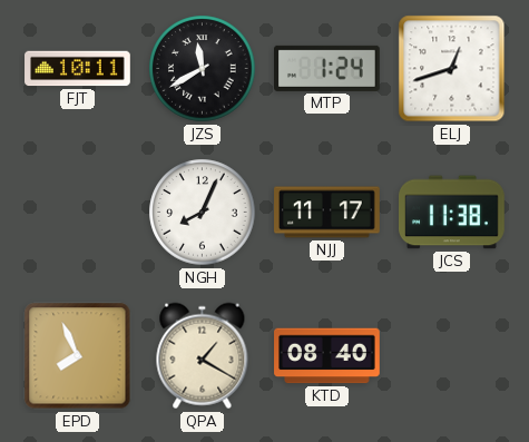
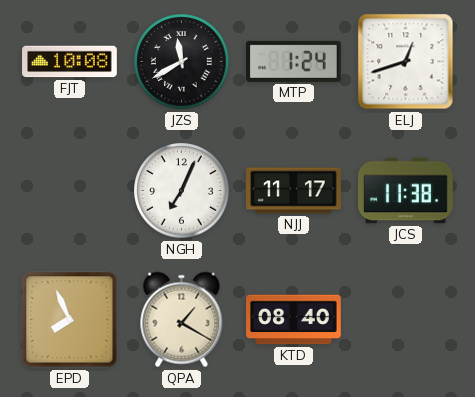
FJT: 10:11 -> 10:08 (70, 62)
NGH: 8:04 -> 7:04 (182, 191)
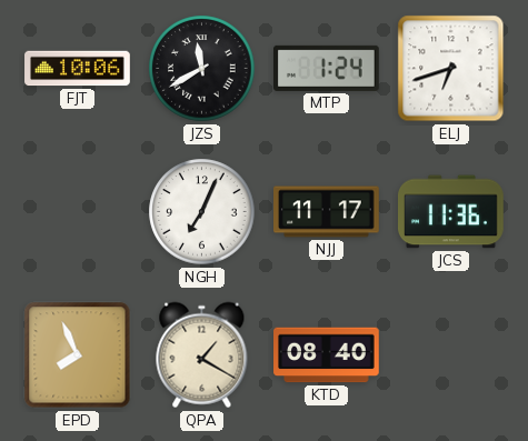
FJT: 10:08 -> 10:06 (78, 69)
ELJ: 12:42 -> 6:42 (451, 69)
JCS: 11:38 -> 11:36 (451, 212)
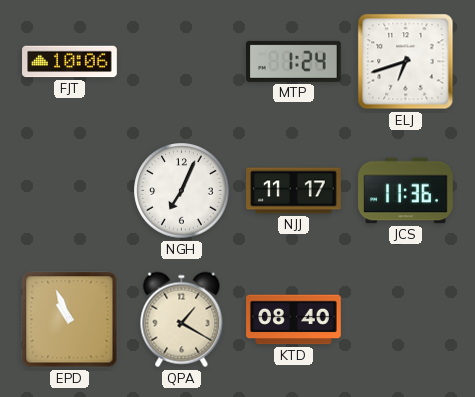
JZS: 11:40 -> none (202, 69)
EPD: 7:56 -> 10:56 (70, 320)
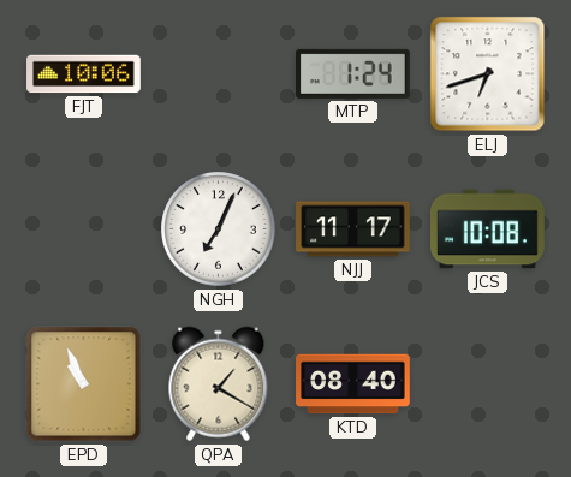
JCS: 11:36 -> 10:08 (488, 229)
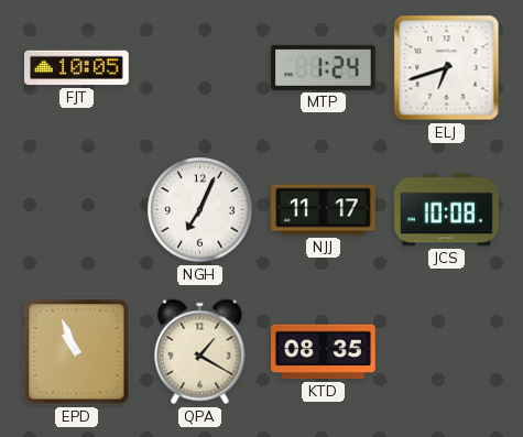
FJT: 10:06 -> 10:05 (77, 68)
KTD: 08:40 -> 08:35 (324, 352)
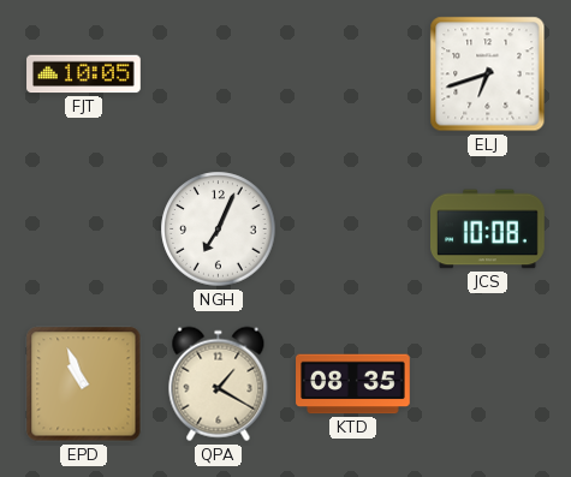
MTP: 1:24 -> none (324, 67)
NJJ: 11:17 -> none (324, 210)
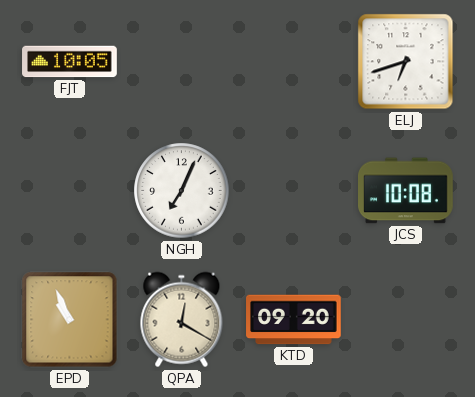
QPA: 1:20 -> 12:20 (182, 320)
KTD: 08:35 -> 09:20 (294, 320)
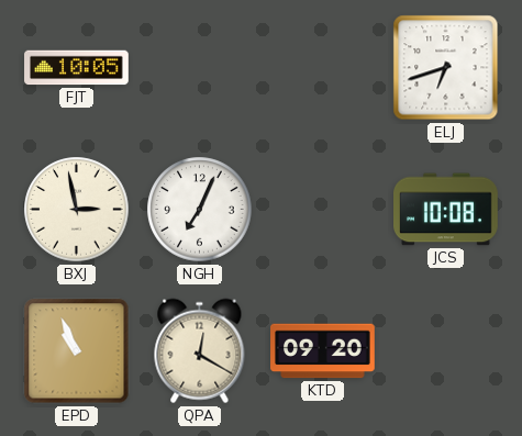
BXJ: none -> 2:58 (77, 210)
